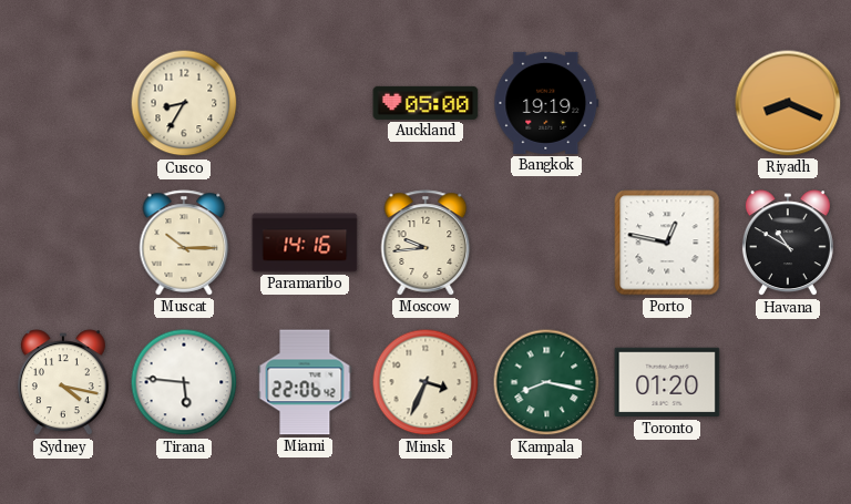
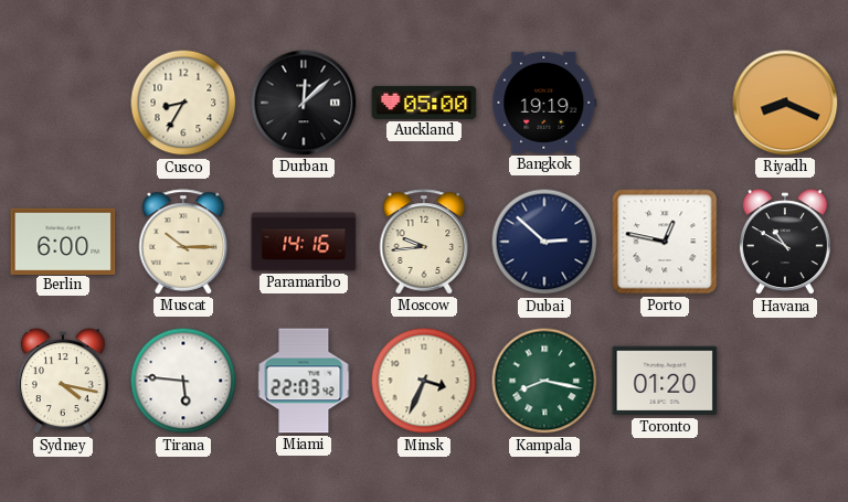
Durban: none -> 12:08 (304, 103)
Berlin: none -> 6:00 (63, 241)
Dubai: none -> 2:52 (544, 242)
Miami: 22:06 -> 22:03 (304, 381)
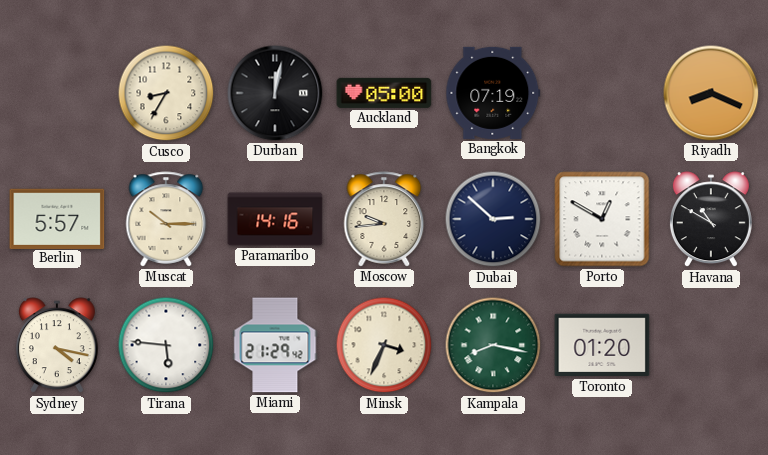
Durban: 12:08 -> 12:02 (275, 93)
Bangkok: 19:19 -> 07:19 (493, 93)
Berlin: 6:00 -> 5:57 (57, 218)
Porto: 12:47 -> 12:50 (602, 219)
Miami: 22:03 -> 21:29 (275, 345)
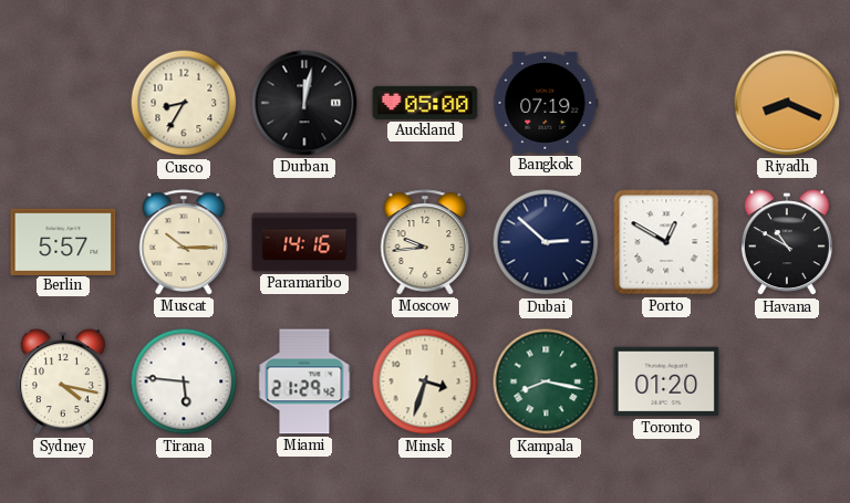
Minsk: 3:34 -> 3:33 (425, 381)
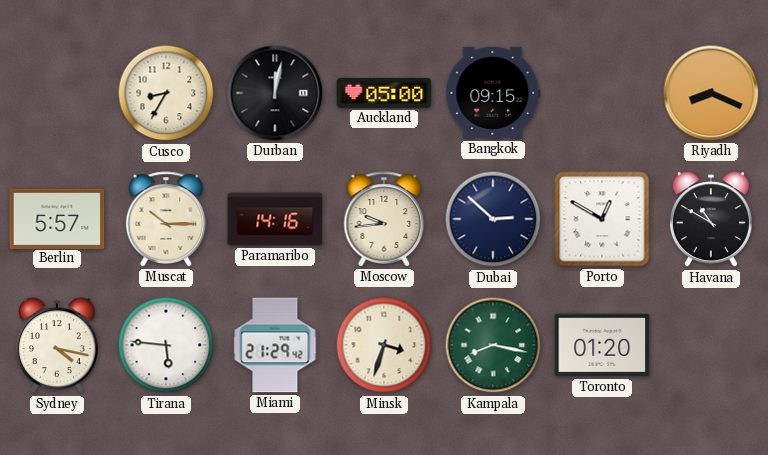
Bangkok: 07:19 -> 09:15 (493, 93)
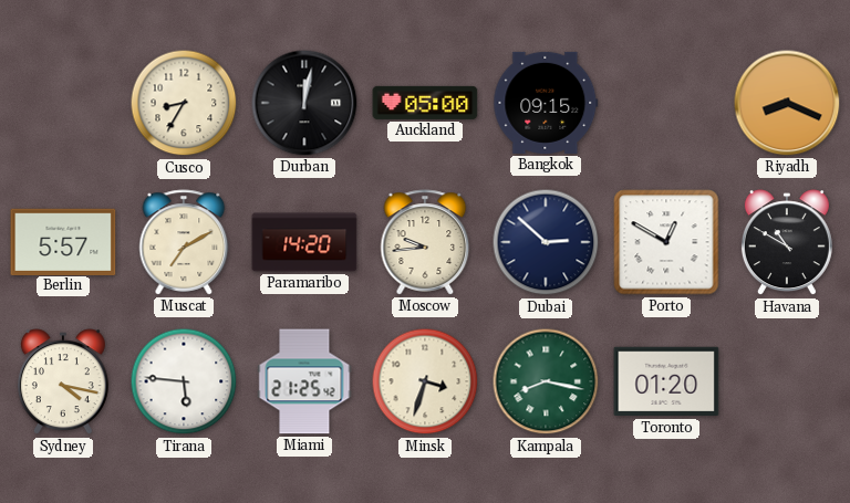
Muscat: 10:15 -> 7:10 (184, 242)
Paramaribo: 14:16 -> 14:20 (304, 242)
Miami: 21:29 -> 21:25 (304, 381)
